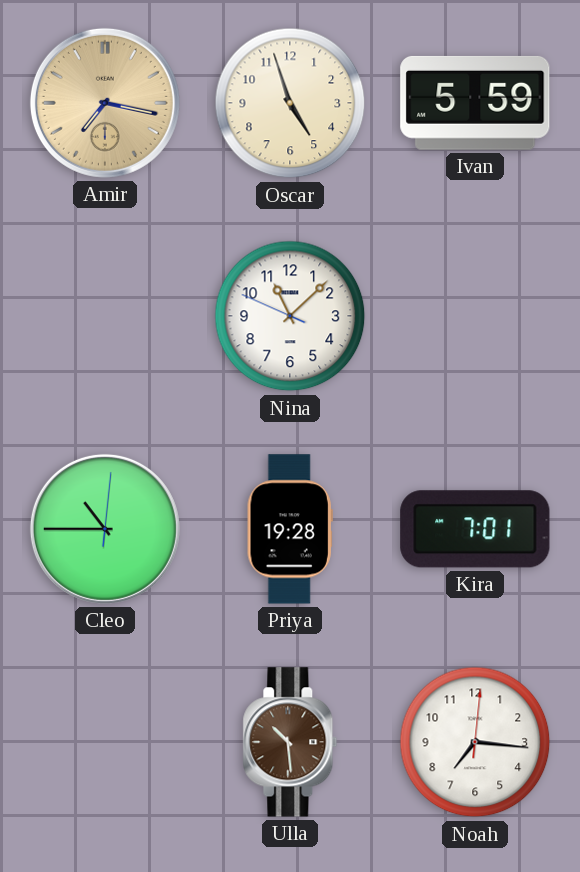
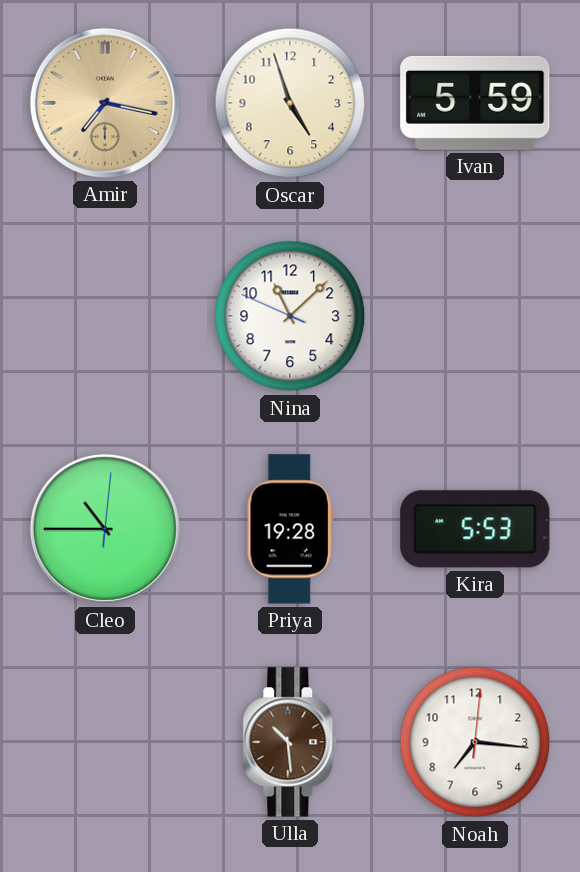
Kira: 7:01 -> 5:53 (475, 529)
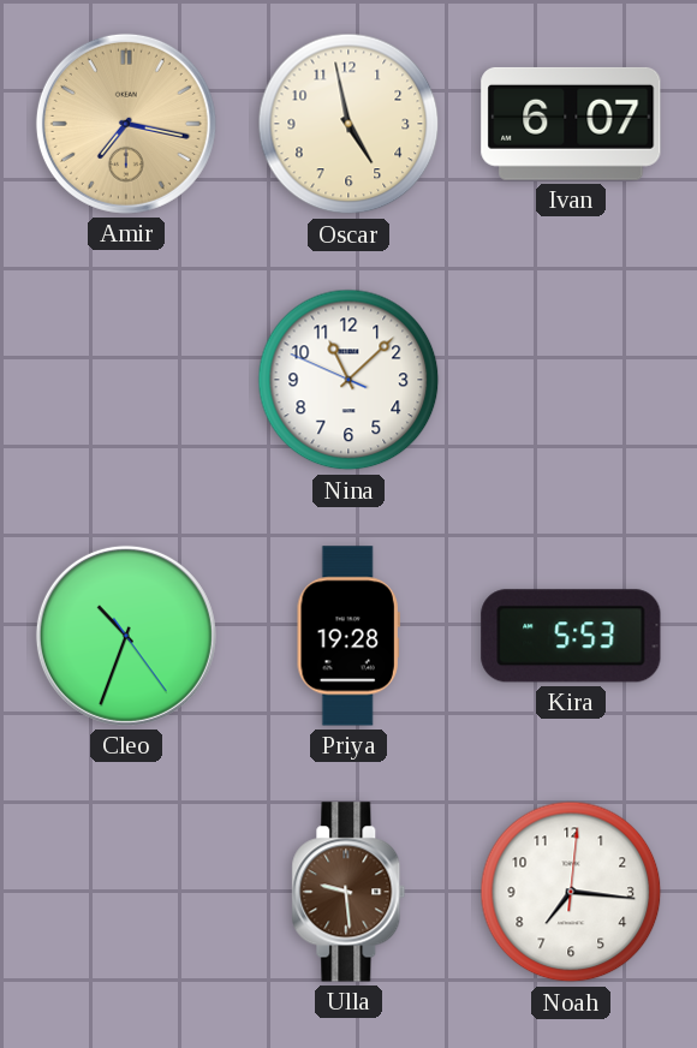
Oscar: 4:57 -> 4:58 (348, 124)
Ivan: 5:59 -> 6:07 (571, 124)
Cleo: 10:45 -> 10:33 (126, 636)
Ulla: 10:29 -> 9:29 (348, 892)
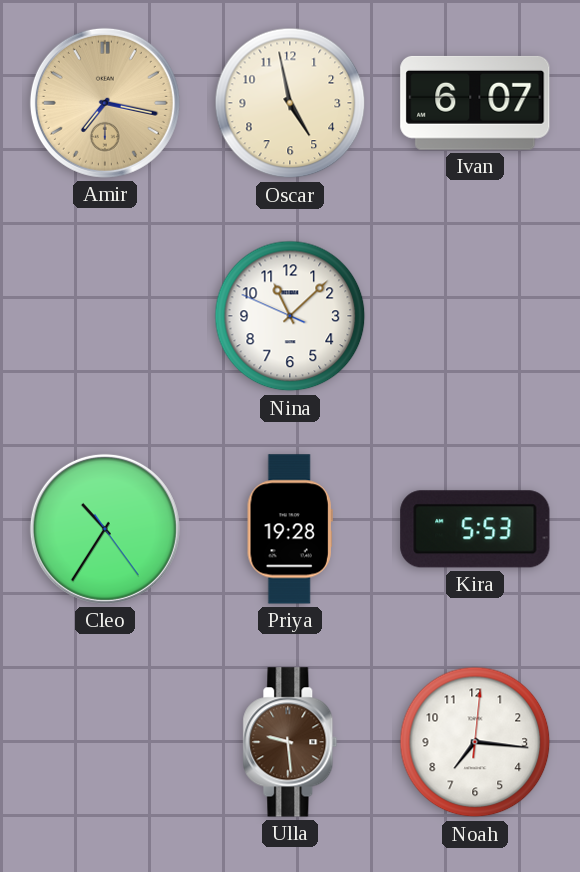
Cleo: 10:33 -> 10:35 (105, 529)
